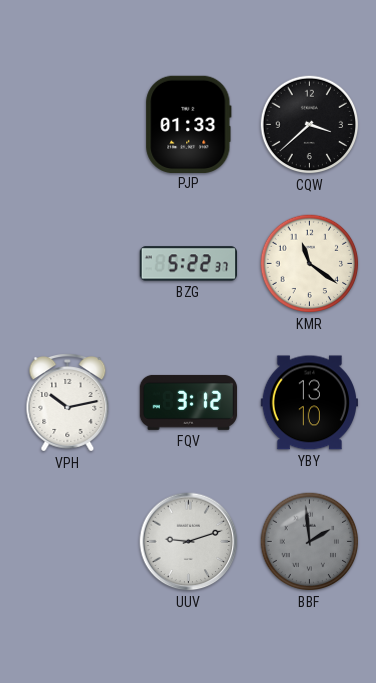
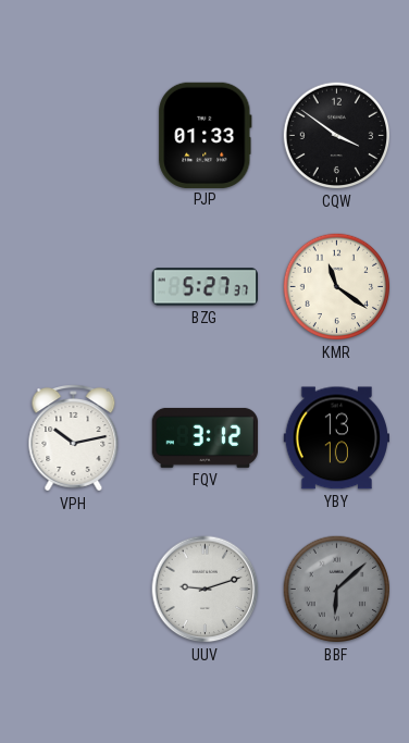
CQW: 3:38 -> 3:51 (337, 136)
BZG: 5:22 -> 5:27 (205, 287)
BBF: 1:59 -> 6:08 (337, 590)
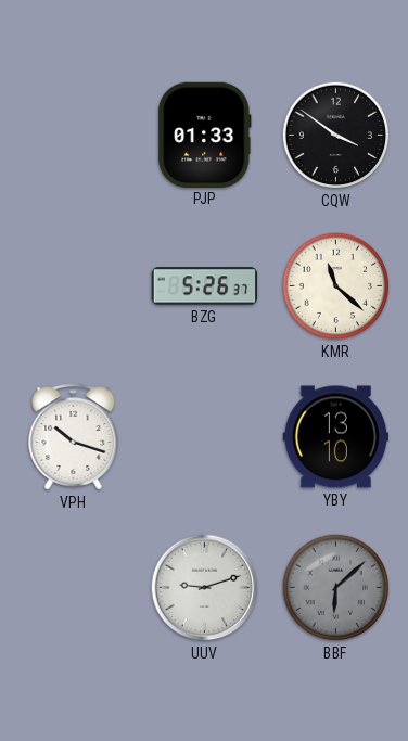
BZG: 5:27 -> 5:26 (204, 286)
KMR: 11:21 -> 11:22 (336, 286)
VPH: 10:13 -> 10:18 (74, 437)
FQV: 3:12 -> none (206, 437)
